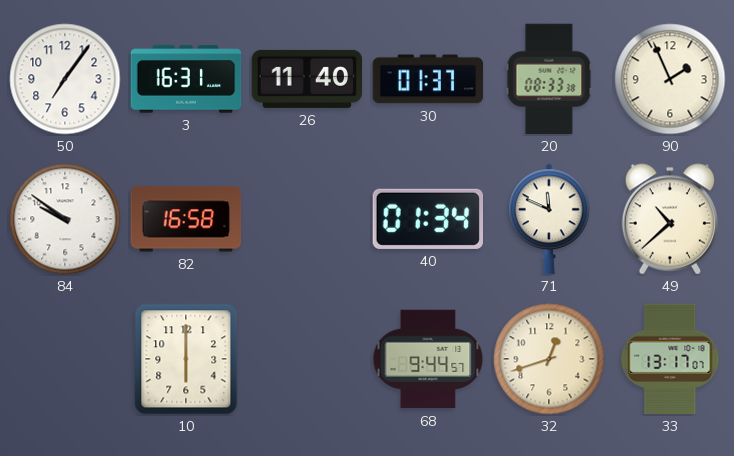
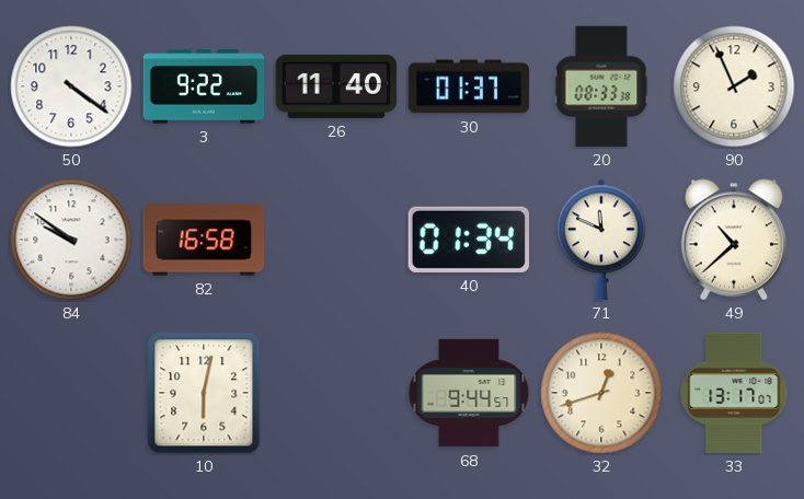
50: 7:06 -> 4:21 (71, 86)
3: 16:31 -> 9:22 (204, 86)
10: 6:00 -> 6:02 (204, 393)
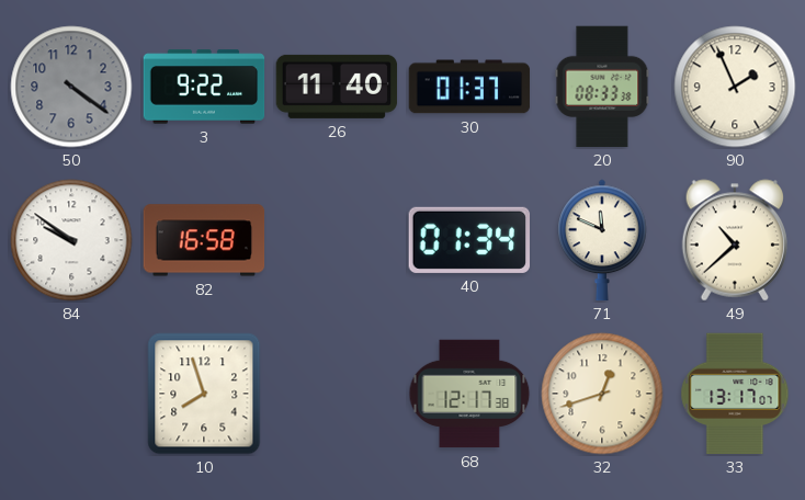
50 dial: white -> grey (71, 87)
10: 6:02 -> 7:57 (204, 394)
68: 9:44 -> 12:17 (469, 394)
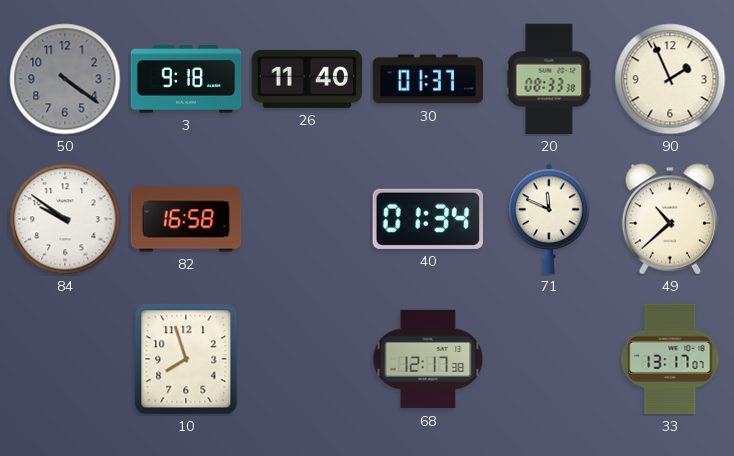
3: 9:22 -> 9:18 (186, 79)
32: 12:42 -> none (602, 394)
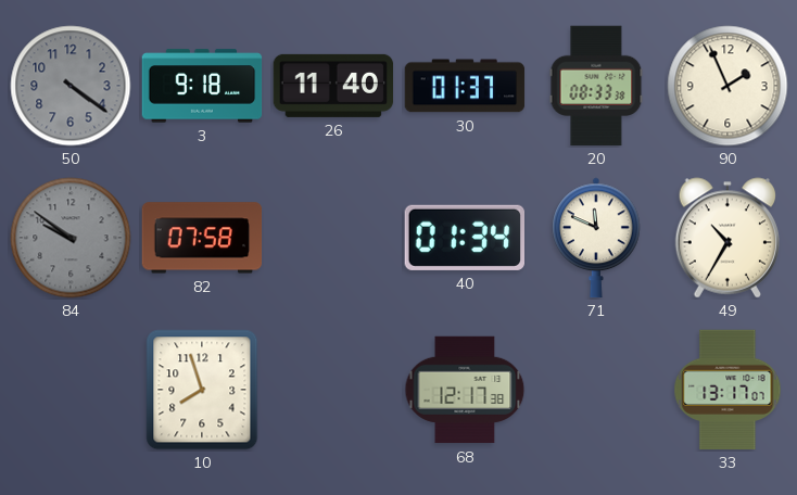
84 dial: white -> grey (71, 238)
82: 16:58 -> 07:58 (202, 238)
49: 10:38 -> 10:35 (728, 238)
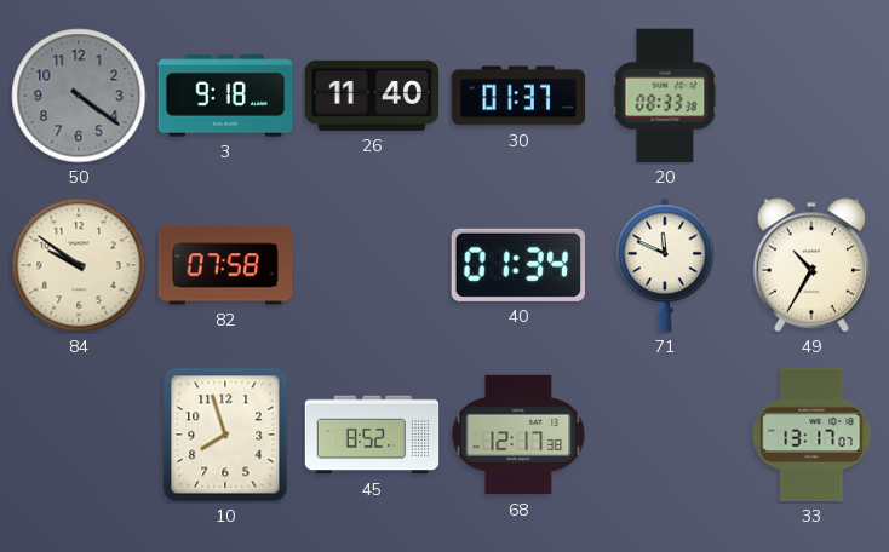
90: 1:56 -> none (728, 86)
84 dial: grey -> cream (79, 265)
45: none -> 8:52 (372, 435)
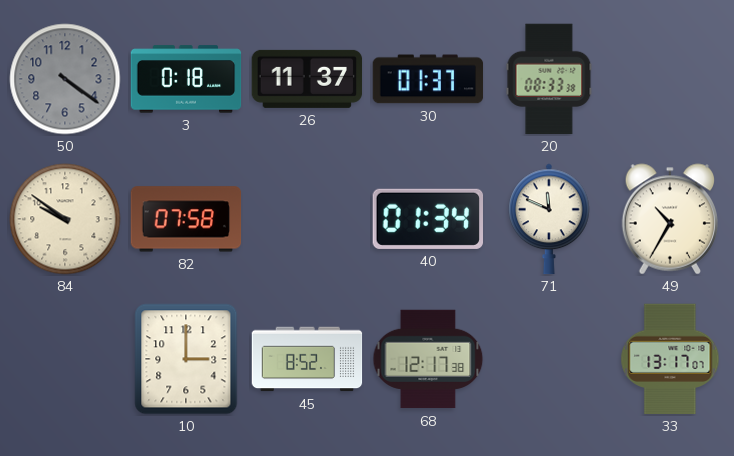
3: 9:18 -> 0:18 (186, 79)
26: 11:40 -> 11:37 (307, 79)
10: 7:57 -> 3:00 (186, 359)
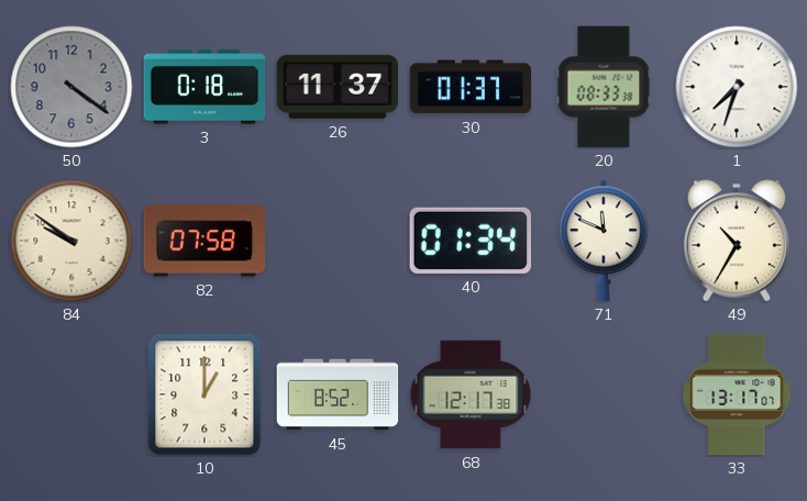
1: none -> 7:33 (737, 87)
10: 3:00 -> 1:00 (204, 394)
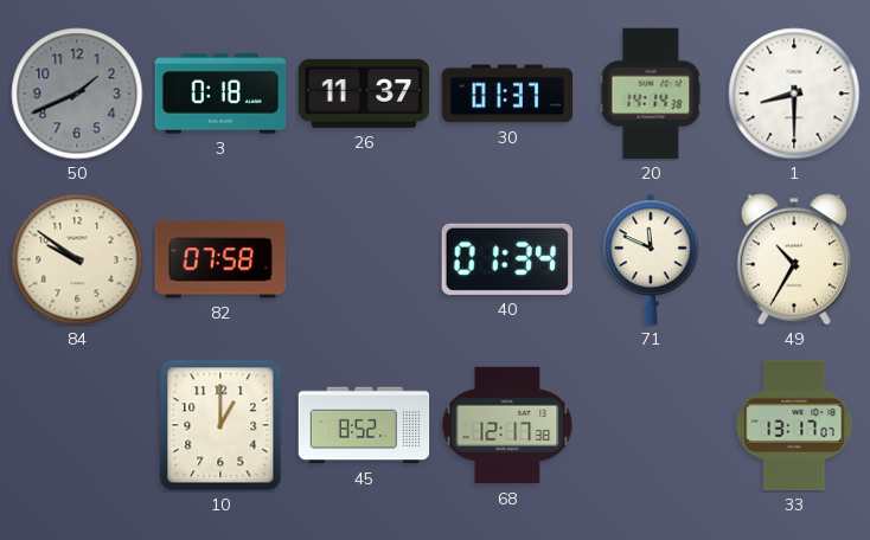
50: 4:21 -> 1:41 (77, 94)
20: 08:33 -> 14:14 (651, 94)
1: 7:33 -> 8:30 (794, 94)
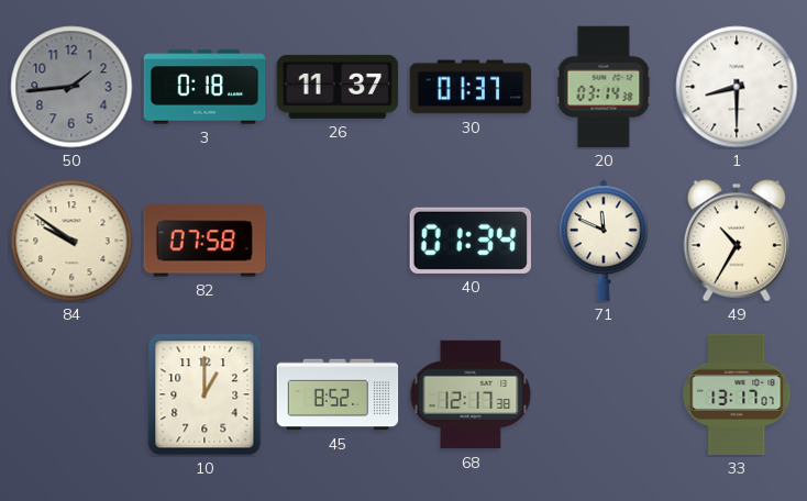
50: 1:41 -> 1:44 (71, 87)
20: 14:14 -> 03:14 (604, 87)
